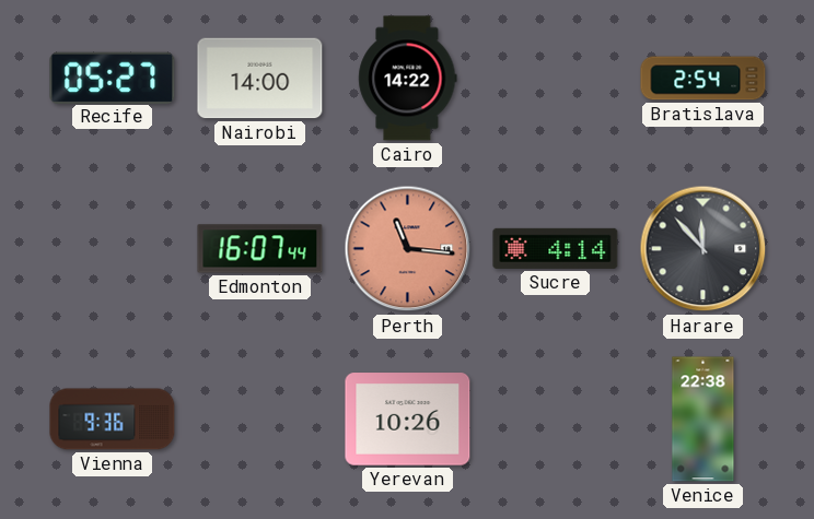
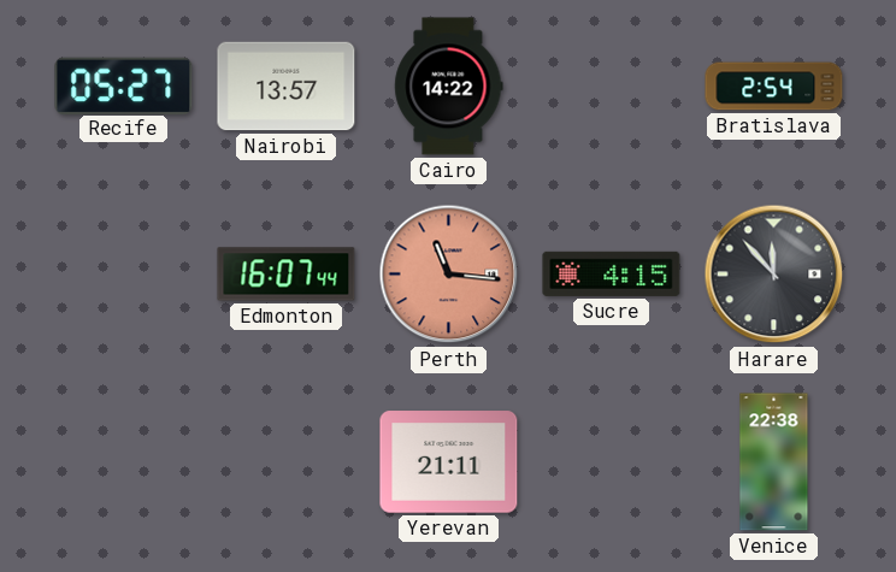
Nairobi: 14:00 -> 13:57 (287, 87)
Sucre: 4:14 -> 4:15 (612, 273)
Vienna: 9:36 -> none (113, 420)
Yerevan: 10:26 -> 21:11 (449, 462)
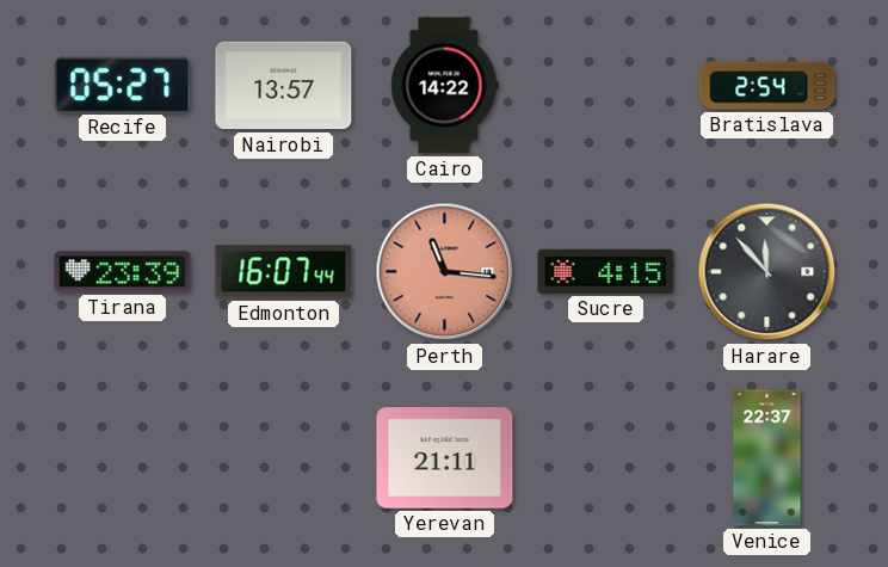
Tirana: none -> 23:39 (123, 272)
Venice: 22:38 -> 22:37 (767, 458)
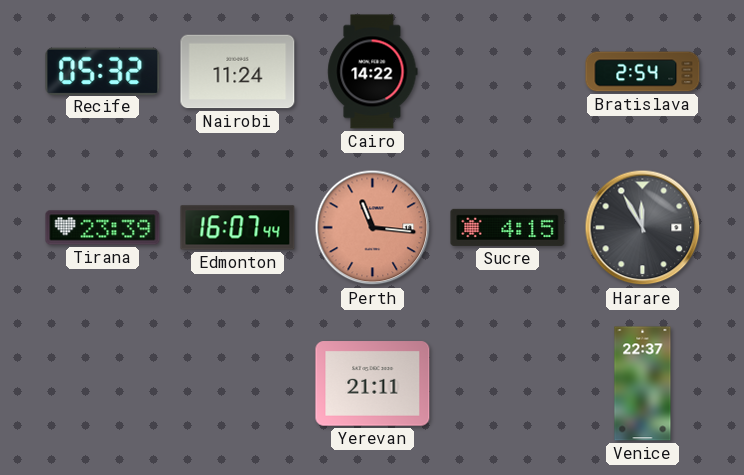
Recife: 05:27 -> 05:32 (103, 71)
Nairobi: 13:57 -> 11:24 (238, 72)
Harare: 11:53 -> 11:55 (643, 228)
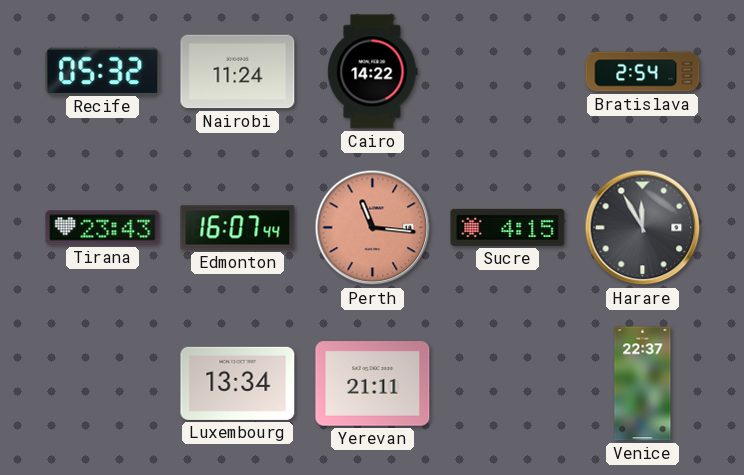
Tirana: 23:39 -> 23:43 (103, 228)
Luxembourg: none -> 13:34 (238, 383)
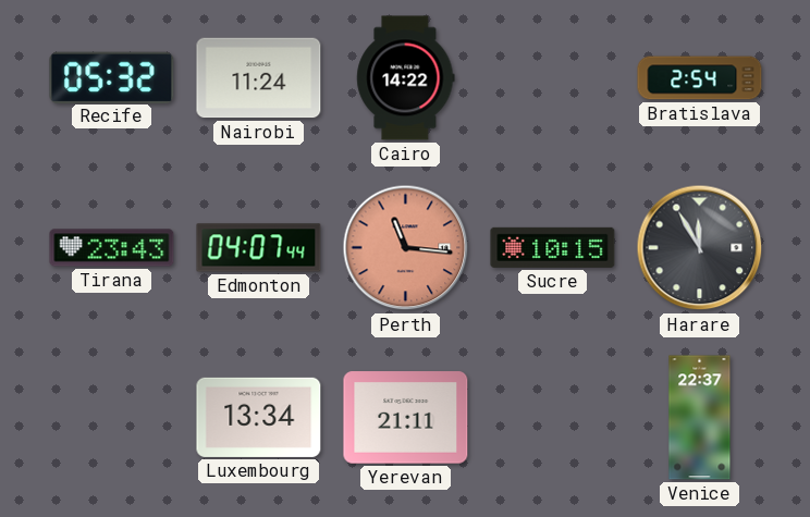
Edmonton: 16:07 -> 04:07 (259, 248)
Sucre: 4:15 -> 10:15 (553, 247)
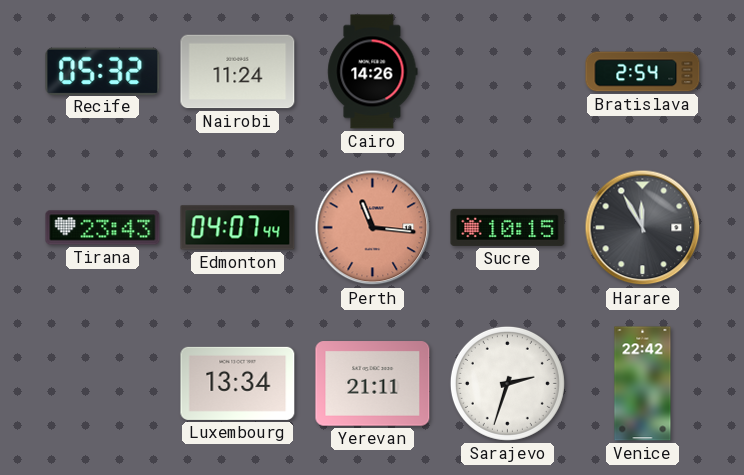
Cairo: 14:22 -> 14:26 (373, 72)
Sarajevo: none -> 2:33 (507, 383)
Venice: 22:37 -> 22:42 (643, 384)
